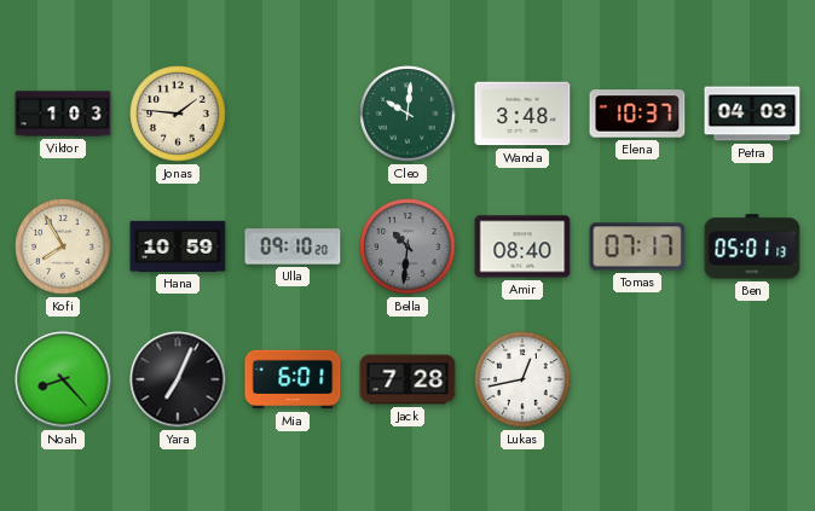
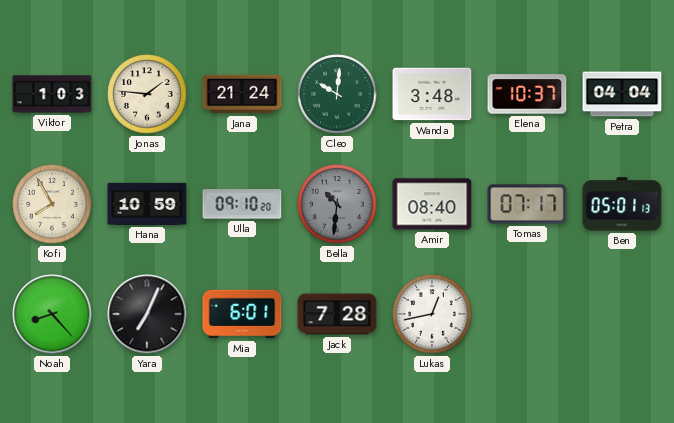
Jana: none -> 21:24 (242, 94)
Petra: 04:03 -> 04:04 (622, 94)
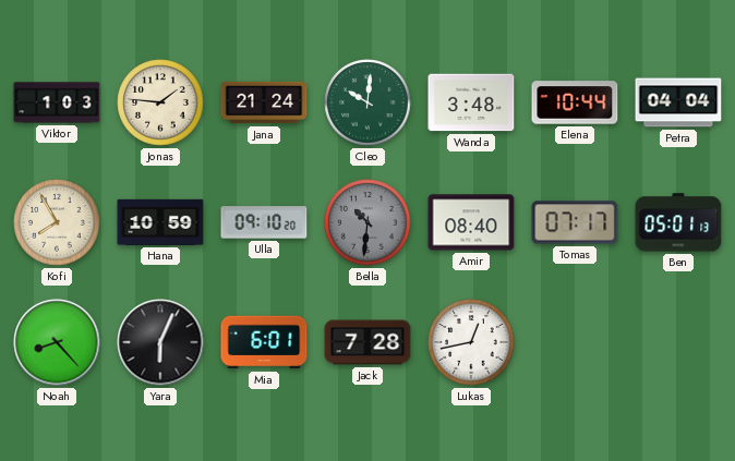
Elena: 10:37 -> 10:44 (575, 102)
Yara: 7:04 -> 6:04 (160, 342)
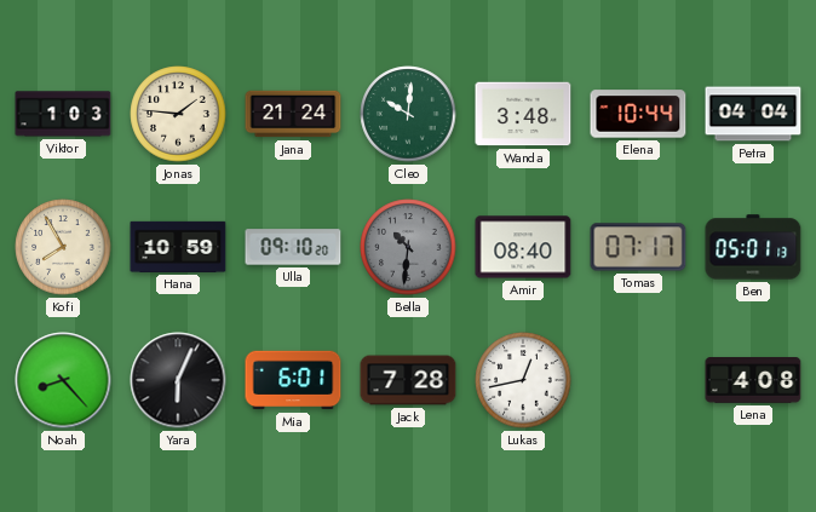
Lena: none -> 4:08 (753, 380)
